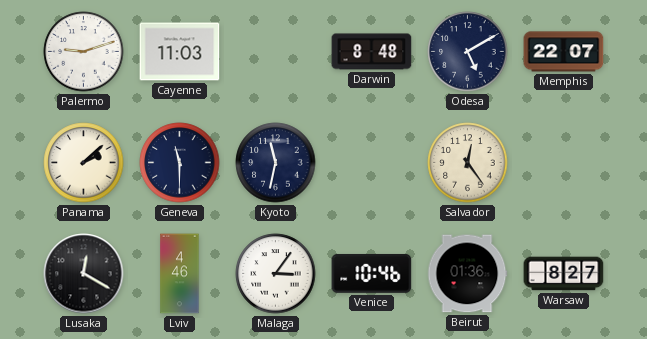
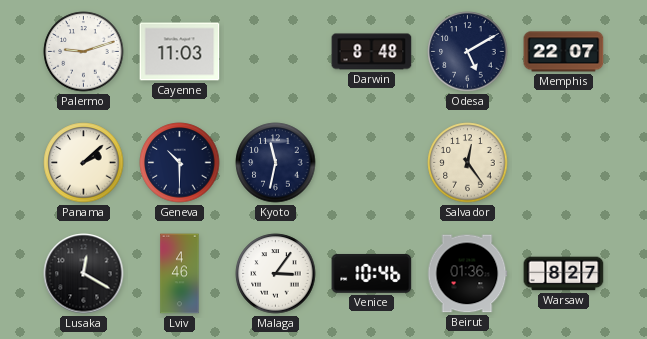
Geneva: 11:30 -> 10:30 (180, 163)
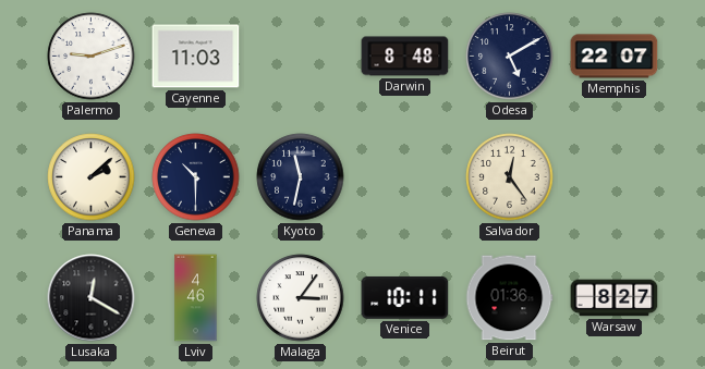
Venice: 10:46 -> 10:11 (405, 297)
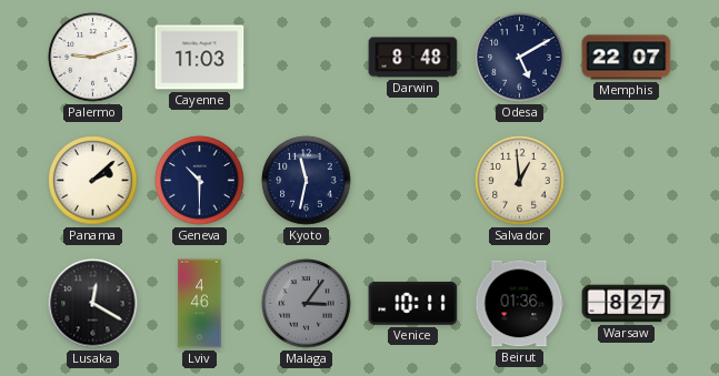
Salvador: 12:24 -> 12:59 (520, 181)
Malaga dial: white -> grey (307, 304)
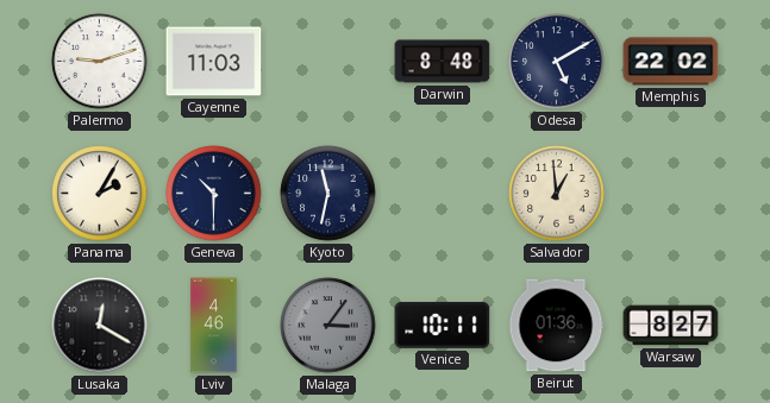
Memphis: 22:07 -> 22:02 (671, 62)
Panama: 2:08 -> 2:05 (100, 194)
